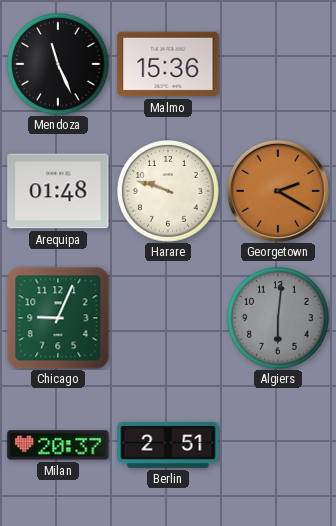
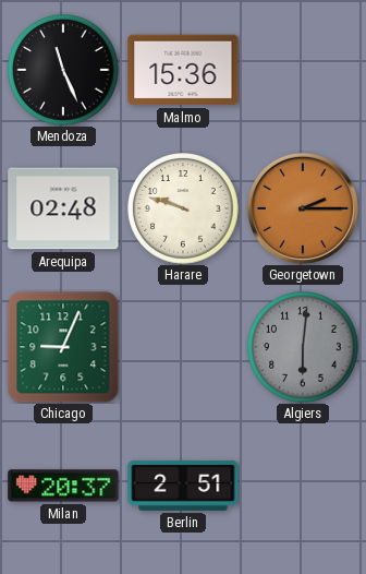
Arequipa: 01:48 -> 02:48 (63, 208)
Georgetown: 2:20 -> 2:15 (303, 208)
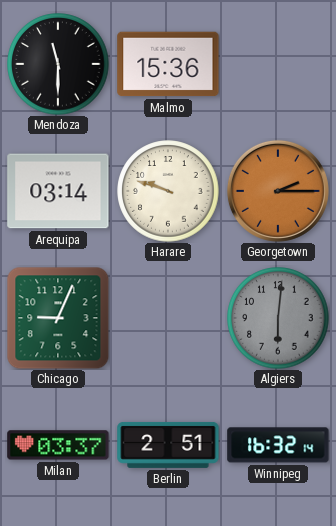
Mendoza: 11:26 -> 11:30 (58, 64)
Arequipa: 02:48 -> 03:14 (58, 191)
Milan: 20:37 -> 03:37 (58, 445)
Winnipeg: none -> 16:32 (278, 445)
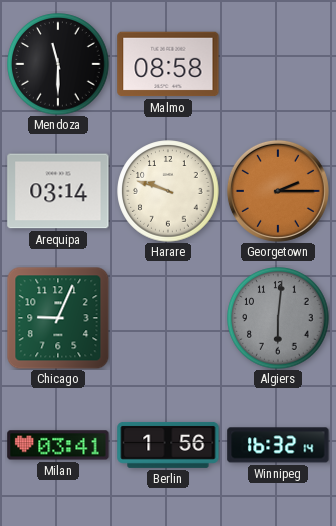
Malmo: 15:36 -> 08:58 (168, 64)
Milan: 03:37 -> 03:41 (58, 445)
Berlin: 2:51 -> 1:56 (168, 445)
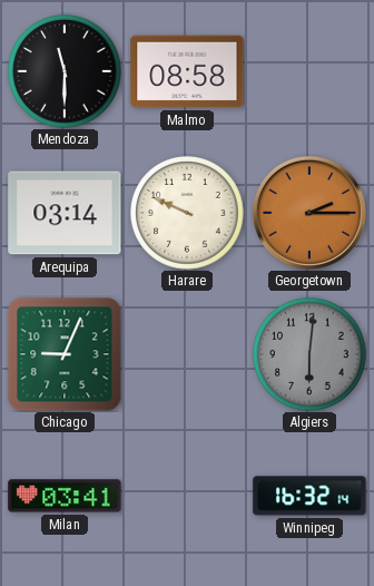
Harare: 9:48 -> 9:49 (187, 213)
Berlin: 1:56 -> none (168, 445)
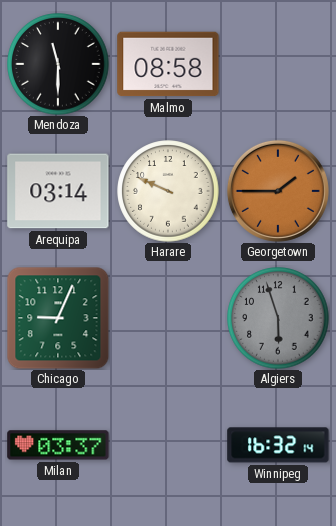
Georgetown: 2:15 -> 1:45 (278, 191)
Algiers: 6:01 -> 5:57 (278, 318)
Milan: 03:41 -> 03:37 (58, 445)
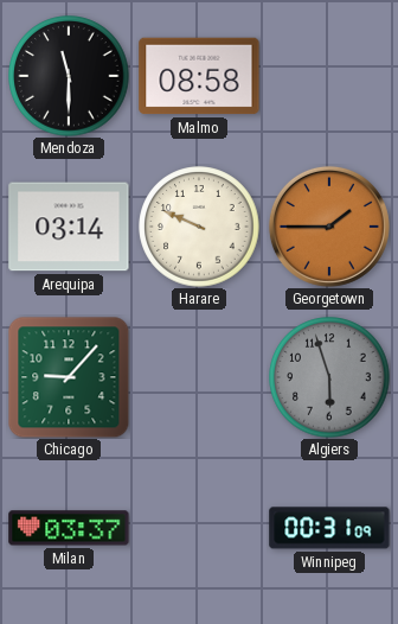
Chicago: 9:04 -> 9:07 (69, 377)
Winnipeg: 16:32 -> 00:31 (329, 528)
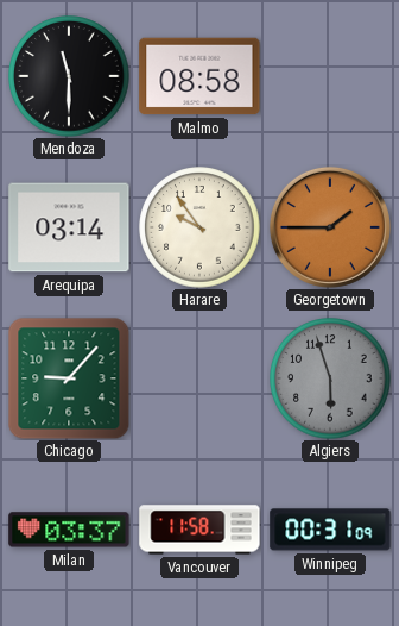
Harare: 9:49 -> 9:54 (199, 227)
Vancouver: none -> 11:58 (199, 530)
